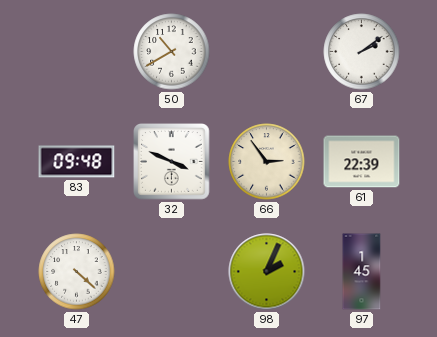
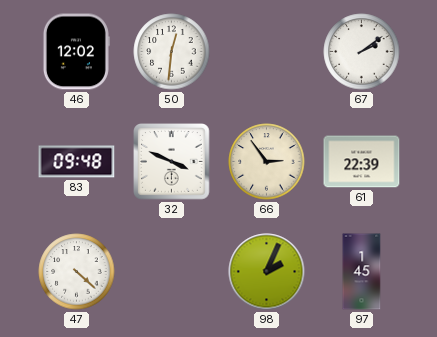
46: none -> 12:02 (76, 52)
50: 10:40 -> 12:31 (172, 52)
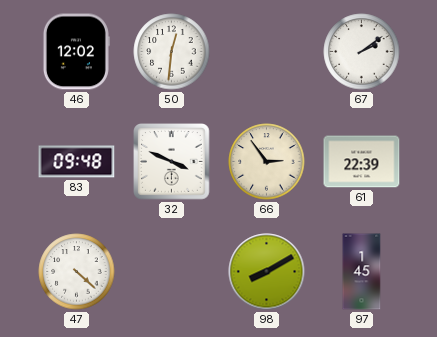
98: 2:04 -> 8:10 (267, 272)
